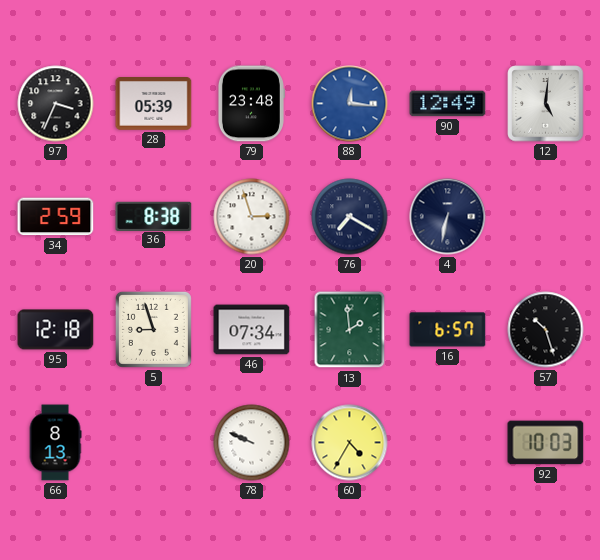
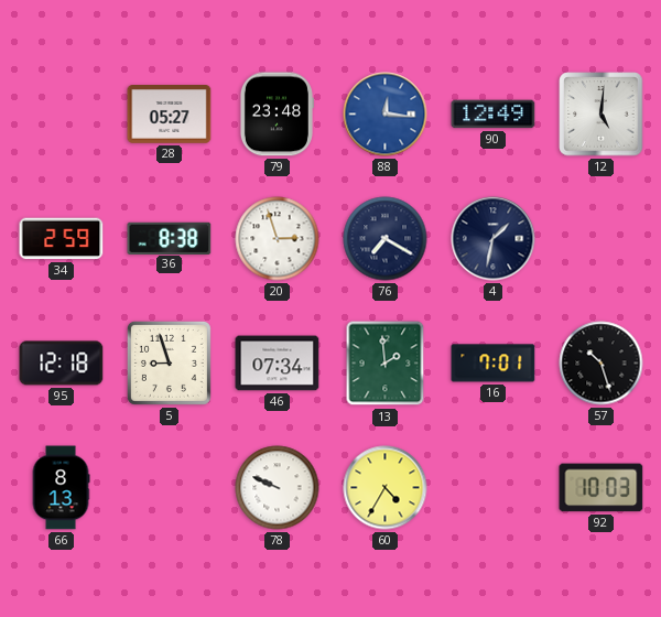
97: 3:34 -> none (56, 104)
28: 05:39 -> 05:27 (170, 115)
4: 6:32 -> 1:32 (494, 239)
16: 6:57 -> 7:01 (494, 364)
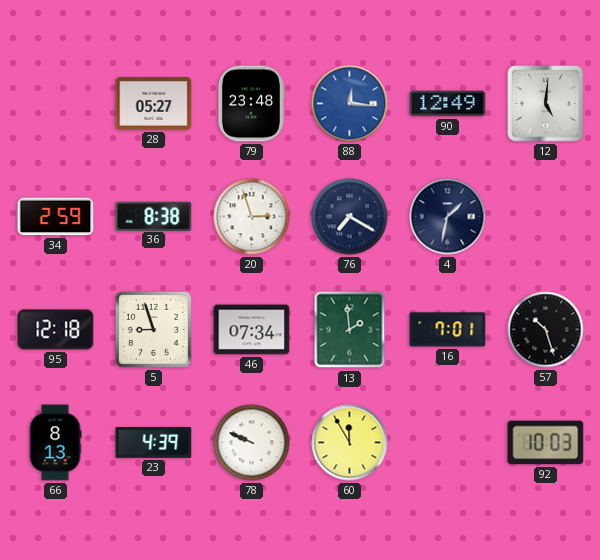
23: none -> 4:39 (154, 443)
60: 4:35 -> 11:55 (350, 443)
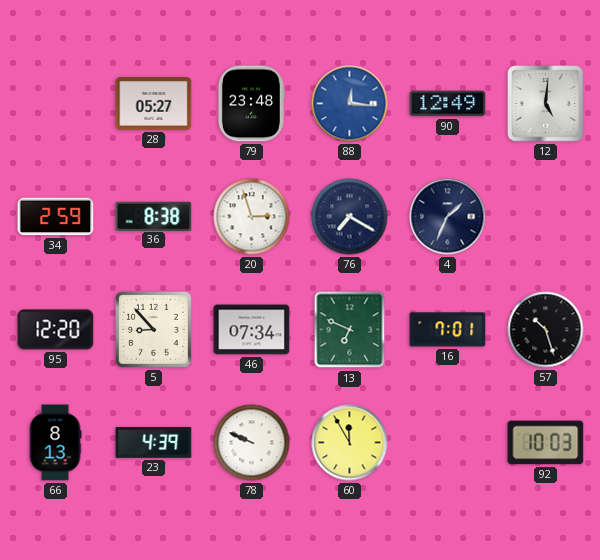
4: 1:32 -> 1:34 (448, 217)
95: 12:18 -> 12:20 (56, 330)
5: 8:57 -> 8:53 (153, 329)
13: 1:59 -> 6:49 (350, 330)
